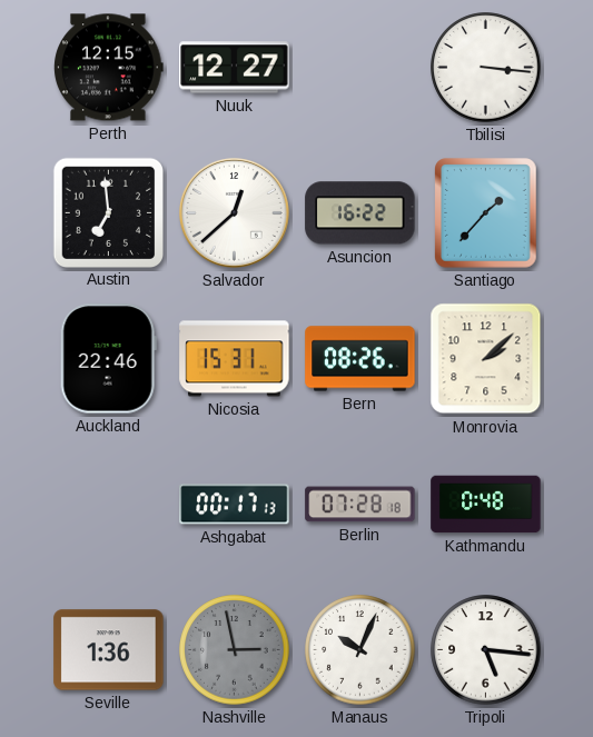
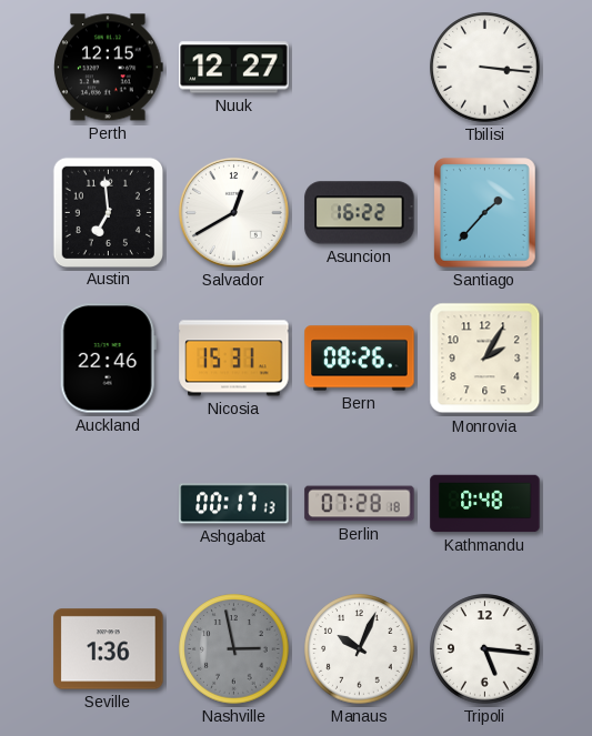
Salvador: 12:38 -> 12:40 (233, 212)
Monrovia: 2:08 -> 2:05 (485, 359)
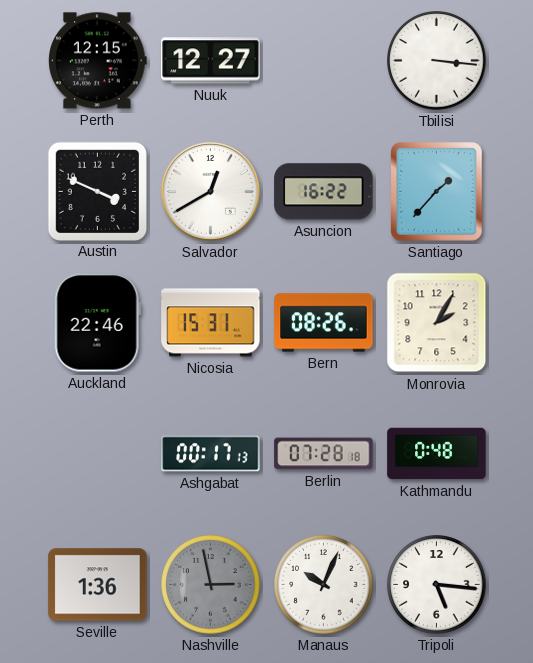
Austin: 6:59 -> 3:49 (97, 191)
